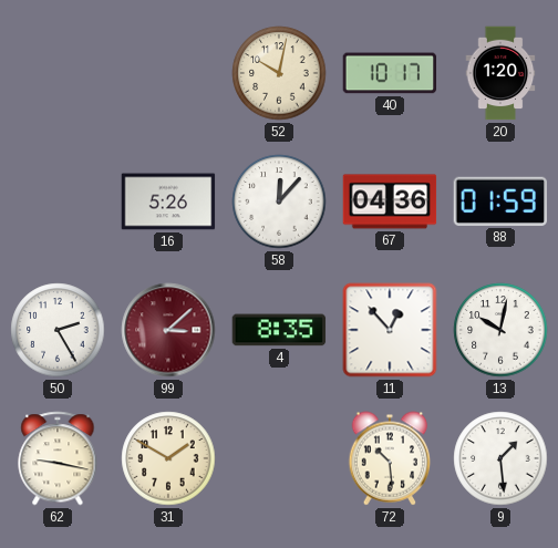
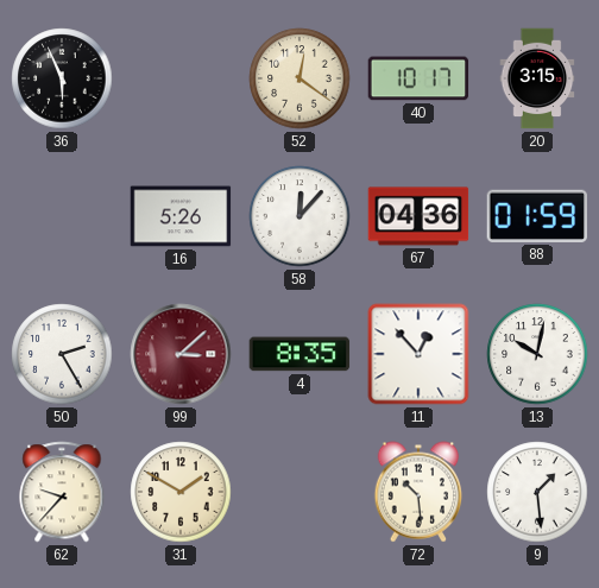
36: none -> 5:56 (62, 78)
52: 10:02 -> 12:21 (299, 78)
20: 1:20 -> 3:15 (537, 78)
62: 9:17 -> 9:37 (62, 492)
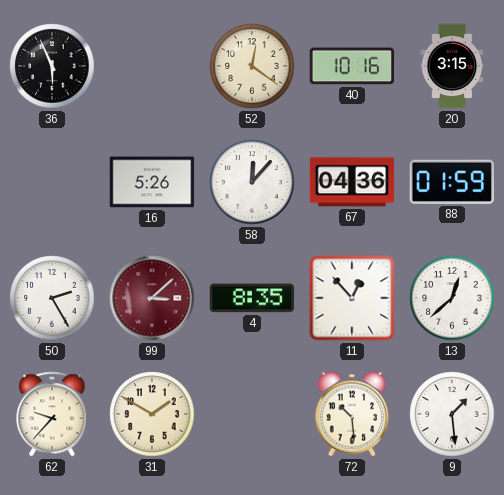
40: 10:17 -> 10:16 (352, 66)
13: 10:02 -> 12:38 (452, 298)
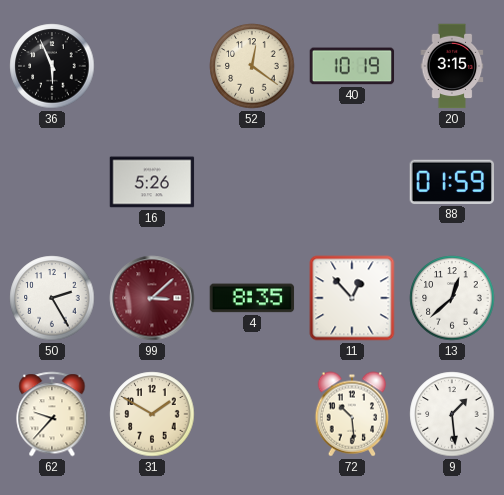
40: 10:16 -> 10:19 (352, 66)
58: 12:07 -> none (252, 182)
67: 04:36 -> none (352, 182)
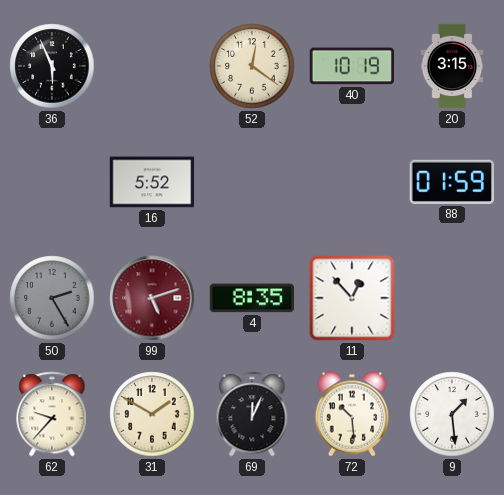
16: 5:26 -> 5:52 (152, 182)
50 dial: white -> grey (52, 298)
99: 3:08 -> 5:12 (152, 298)
13: 12:38 -> none (452, 298)
69: none -> 12:04 (252, 414)
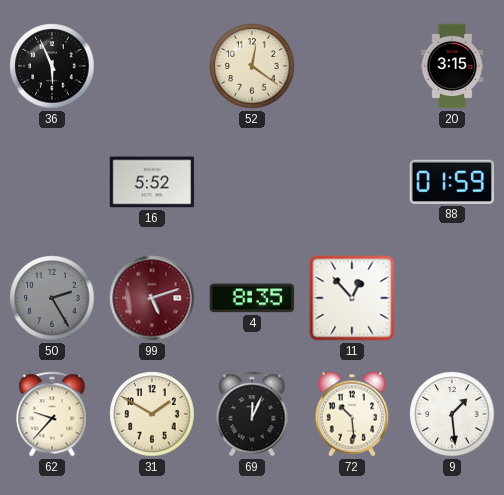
40: 10:19 -> none (352, 66)
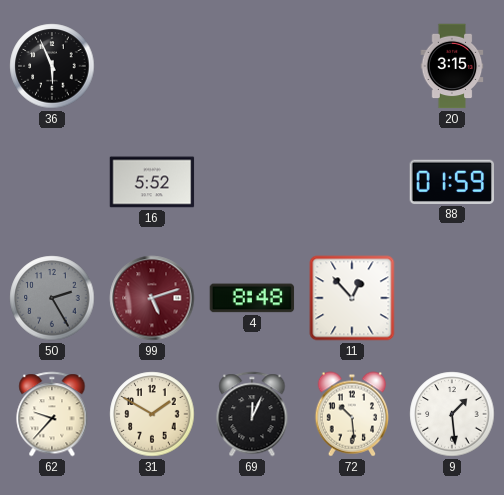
52: 12:21 -> none (252, 66)
4: 8:35 -> 8:48 (252, 298)
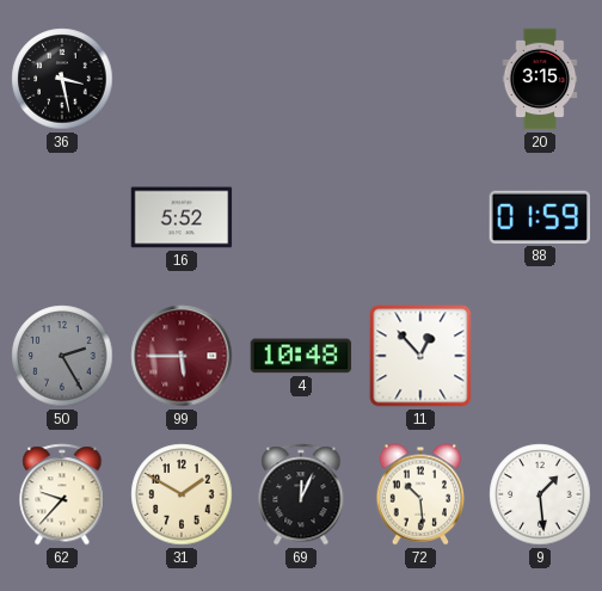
36: 5:56 -> 3:28 (62, 79)
99: 5:12 -> 5:45 (182, 356)
4: 8:48 -> 10:48 (301, 356)
